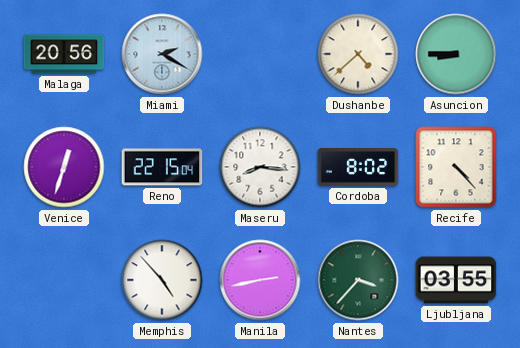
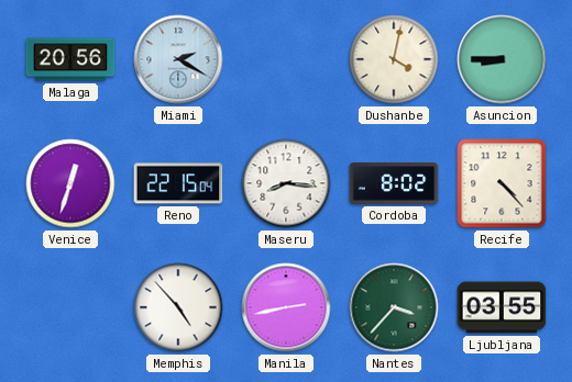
Dushanbe: 4:38 -> 4:02 (394, 59)
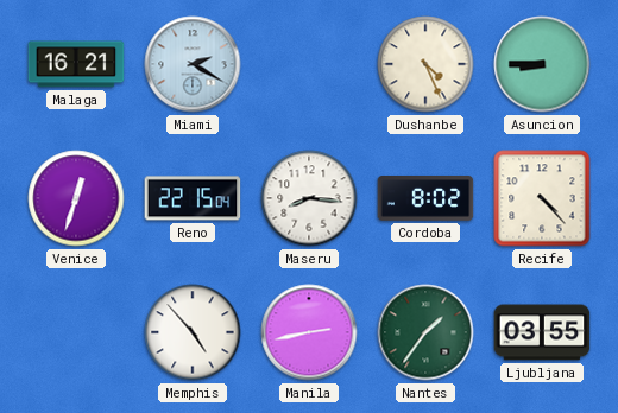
Malaga: 20:56 -> 16:21 (76, 64)
Dushanbe: 4:02 -> 4:26 (425, 64)
Nantes: 3:37 -> 1:36 (425, 332)
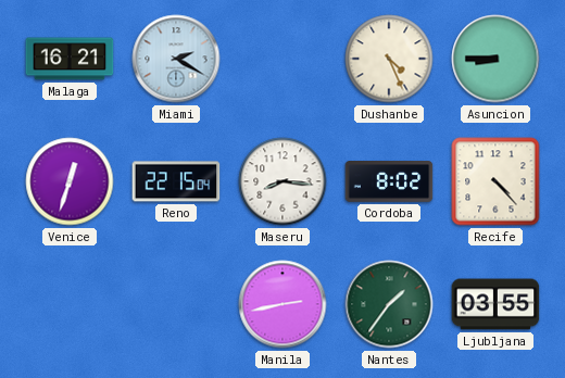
Memphis: 4:53 -> none (193, 332)
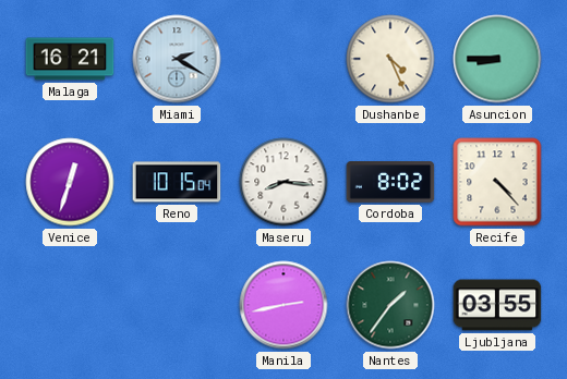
Reno: 22:15 -> 10:15 (177, 182)
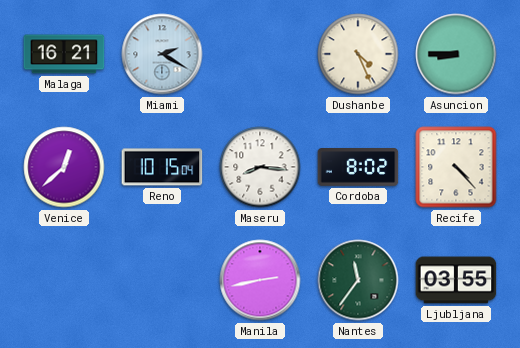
Venice: 12:33 -> 12:38 (64, 167)
Nantes: 1:36 -> 11:36 (358, 280)
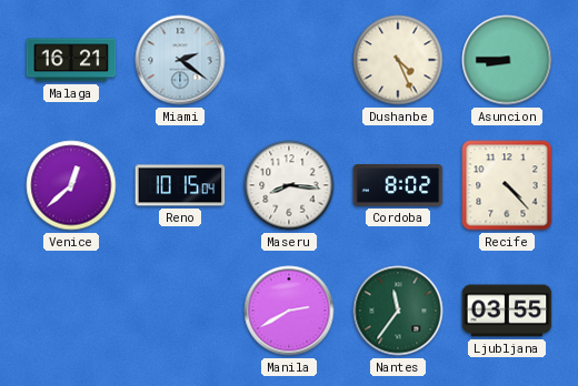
Miami: 2:20 -> 2:21 (180, 60)
Manila: 2:43 -> 2:40 (289, 311)
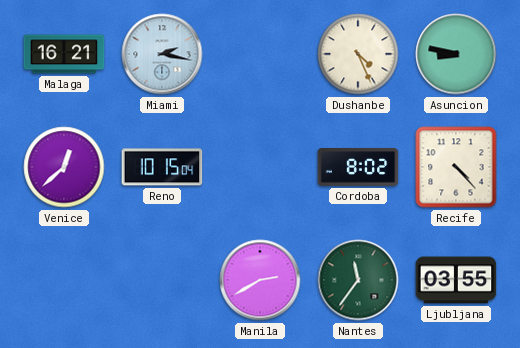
Miami: 2:21 -> 2:17 (162, 54)
Asuncion: 8:45 -> 8:47 (456, 54)
Maseru: 8:16 -> none (289, 185)
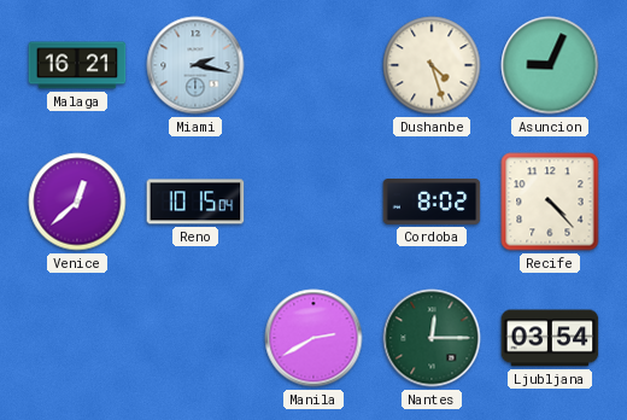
Dushanbe: 4:26 -> 4:27 (432, 65)
Asuncion: 8:47 -> 9:04 (550, 65)
Nantes: 11:36 -> 12:15 (432, 338)
Ljubljana: 03:55 -> 03:54 (550, 338)
